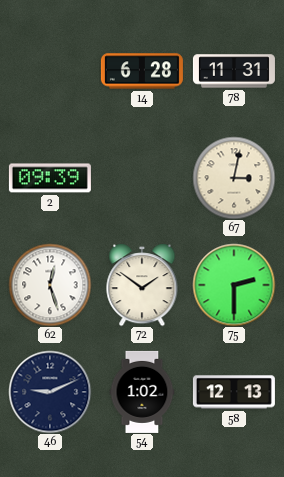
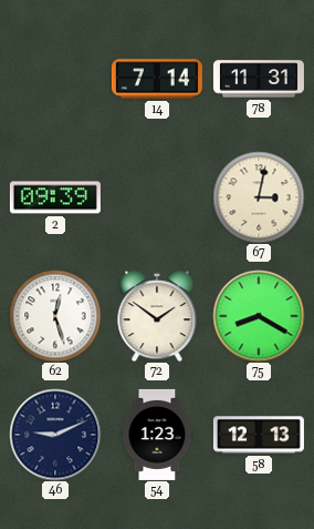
14: 6:28 -> 7:14 (157, 79)
75: 2:30 -> 8:20 (259, 316)
54: 1:02 -> 1:23 (157, 435)
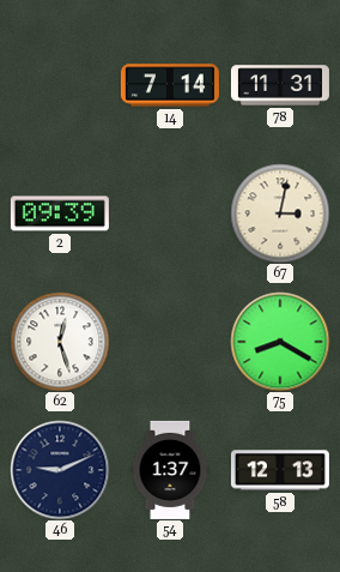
72: 1:51 -> none (157, 316)
54: 1:23 -> 1:37 (170, 470)
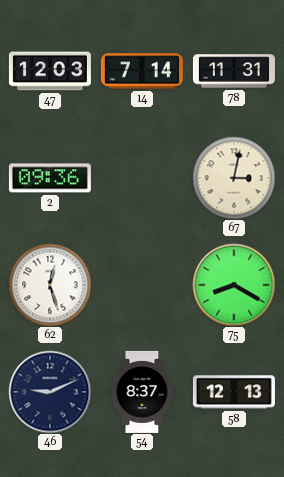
47: none -> 12:03 (50, 71)
2: 09:39 -> 09:36 (50, 178)
54: 1:37 -> 8:37 (142, 392)
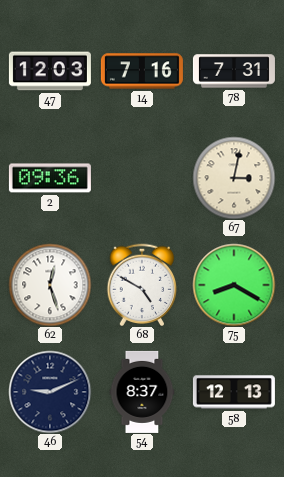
14: 7:14 -> 7:16 (142, 71)
78: 11:31 -> 7:31 (234, 71)
68: none -> 4:50 (142, 285)
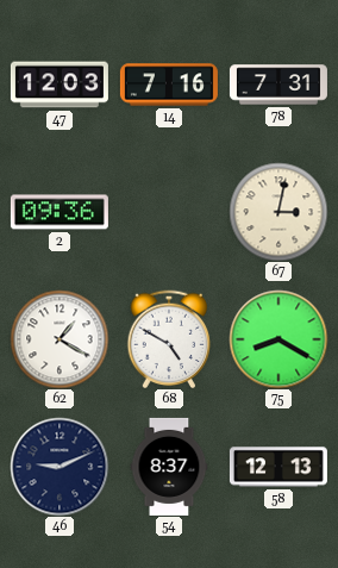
62: 12:27 -> 1:20 (60, 339)
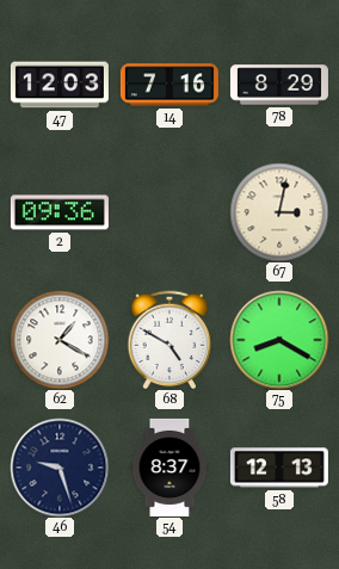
78: 7:31 -> 8:29 (279, 85)
46: 9:11 -> 9:27 (60, 468)
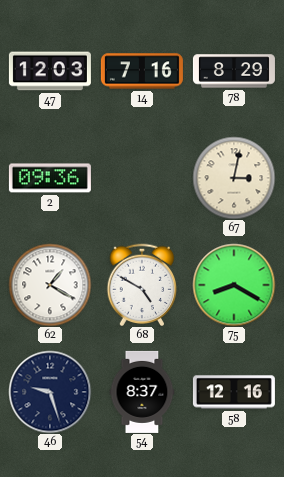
58: 12:13 -> 12:16 (234, 392)
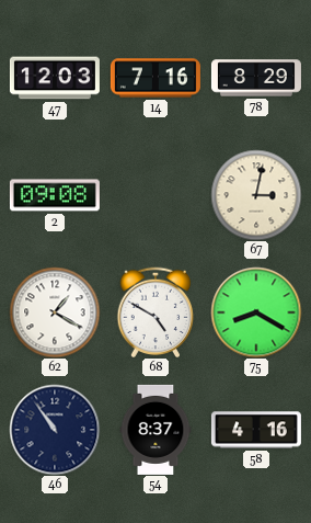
2: 09:36 -> 09:08 (55, 195)
46: 9:27 -> 10:54 (55, 430)
58: 12:16 -> 4:16 (256, 430)
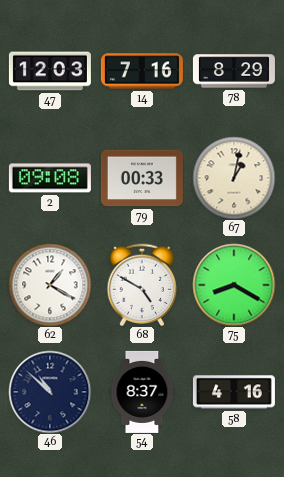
79: none -> 00:33 (142, 178)
67: 3:02 -> 1:02 (234, 178)
46: 10:54 -> 10:52 (50, 392)
